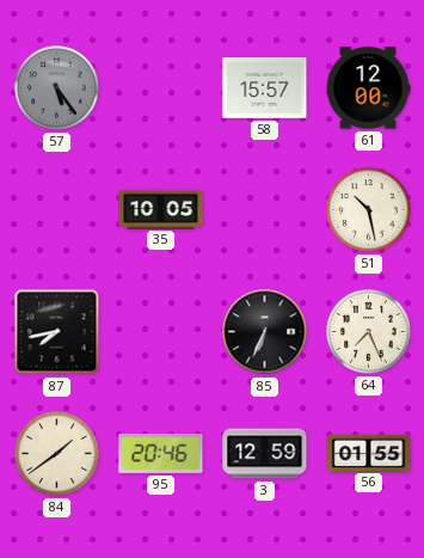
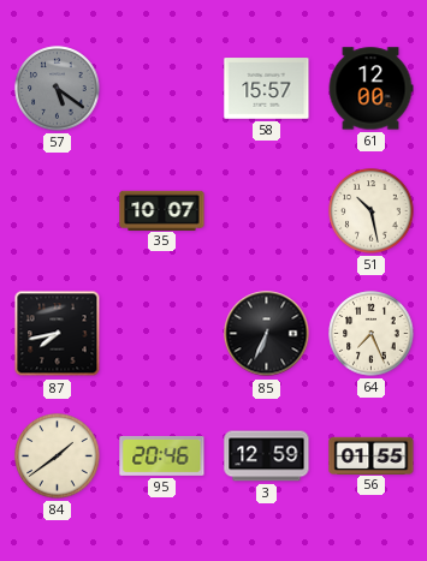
57: 5:24 -> 5:21 (58, 89)
35: 10:05 -> 10:07 (162, 210)
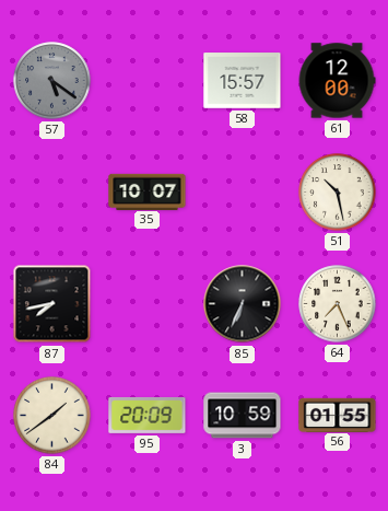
95: 20:46 -> 20:09 (148, 415)
3: 12:59 -> 10:59 (243, 416)
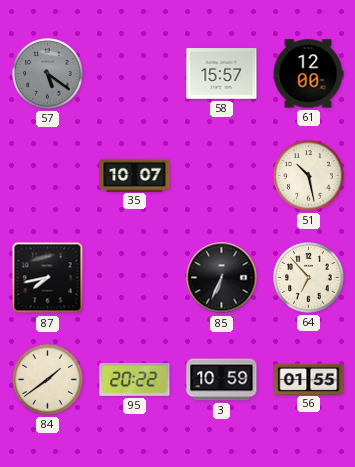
64: 7:26 -> 6:53 (309, 278)
95: 20:09 -> 20:22 (135, 379)
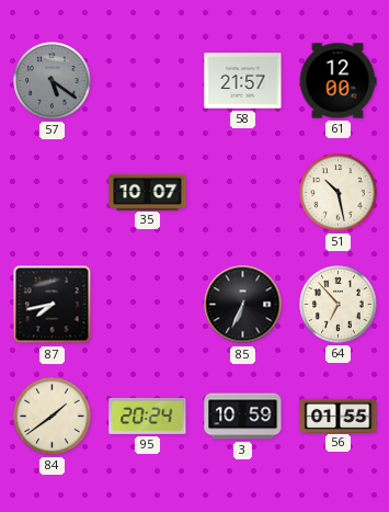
58: 15:57 -> 21:57 (243, 81)
95: 20:22 -> 20:24 (148, 416)
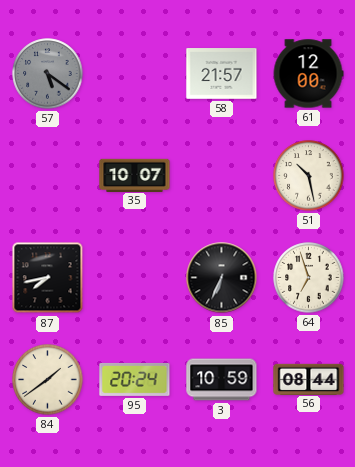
64: 6:53 -> 6:57 (309, 278)
56: 01:55 -> 08:44 (309, 379)
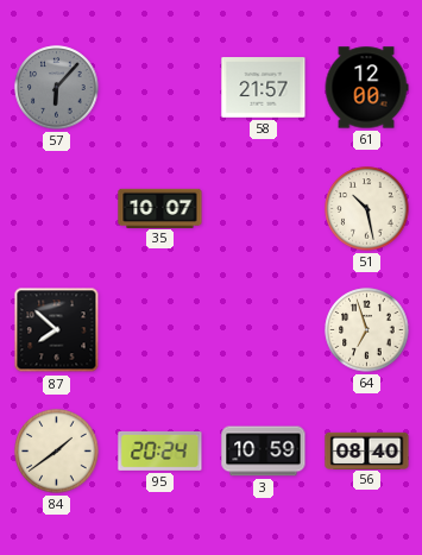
57: 5:21 -> 6:07 (57, 88)
87: 7:43 -> 7:52 (57, 330)
85: 6:34 -> none (222, 278)
56: 08:44 -> 08:40 (367, 450)
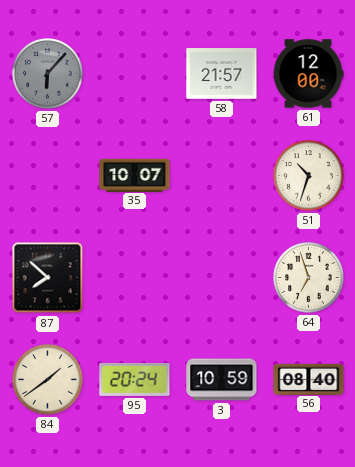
51: 10:28 -> 10:33 (309, 176)
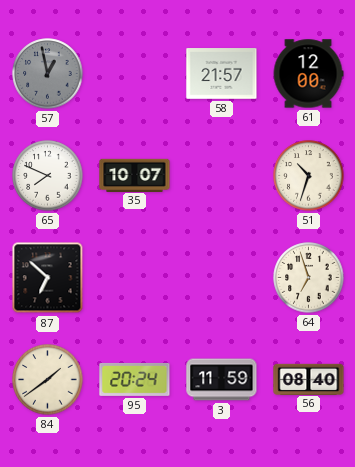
57: 6:07 -> 12:58 (48, 74)
65: none -> 7:49 (48, 176)
87: 7:52 -> 6:52 (48, 278)
3: 10:59 -> 11:59 (222, 380)
